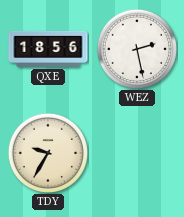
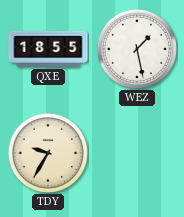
QXE: 18:56 -> 18:55 (48, 49)
WEZ: 2:28 -> 1:28 (137, 49)
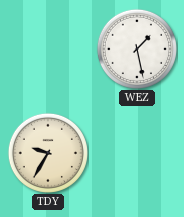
QXE: 18:55 -> none (48, 49)
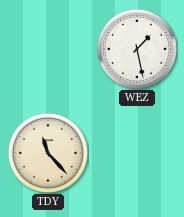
TDY: 9:35 -> 11:23 (48, 153)
